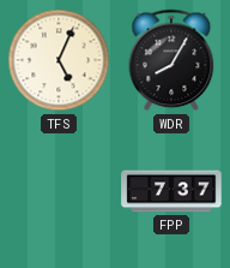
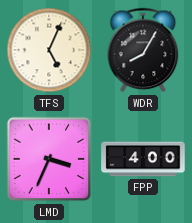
LMD: none -> 3:34 (49, 159)
FPP: 7:37 -> 4:00 (143, 159)
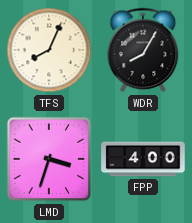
TFS: 5:04 -> 8:04 (49, 50)
LMD: 3:34 -> 3:33 (49, 159)
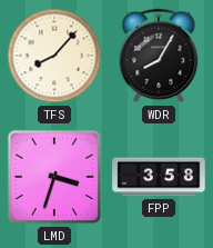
TFS: 8:04 -> 8:07 (54, 56)
FPP: 4:00 -> 3:58 (159, 177)
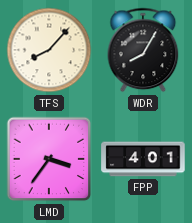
LMD: 3:33 -> 3:36 (49, 159)
FPP: 3:58 -> 4:01 (143, 159)
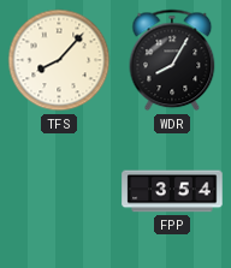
LMD: 3:36 -> none (49, 159)
FPP: 4:01 -> 3:54 (172, 191)
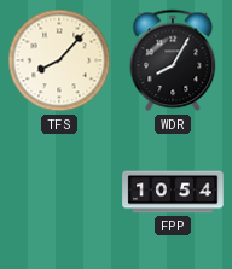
FPP: 3:54 -> 10:54 (173, 192)
